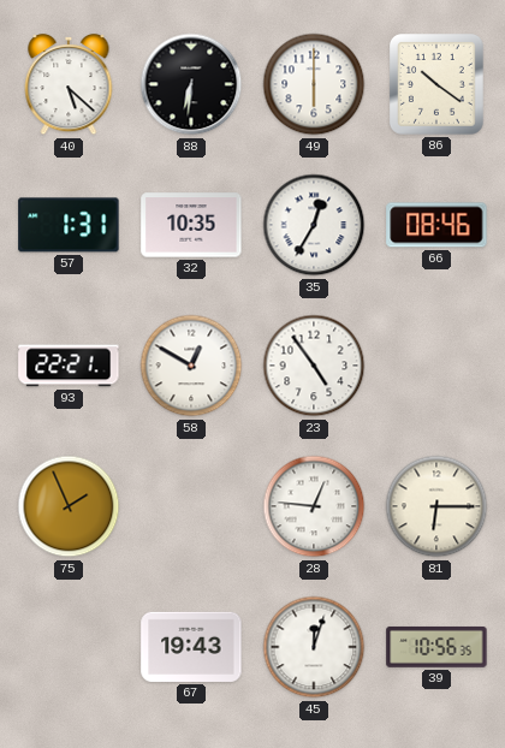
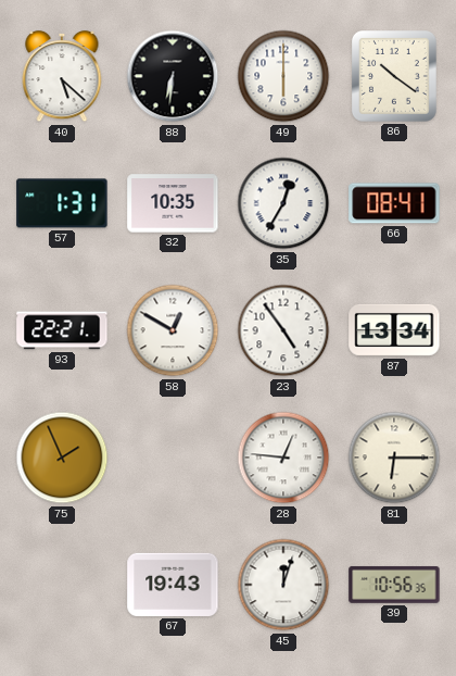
66: 08:46 -> 08:41 (394, 203)
87: none -> 13:34 (394, 330)
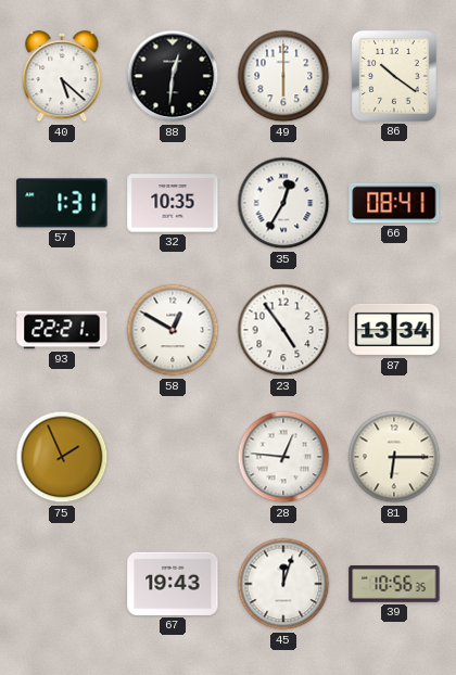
88: 6:31 -> 12:31 (173, 76)
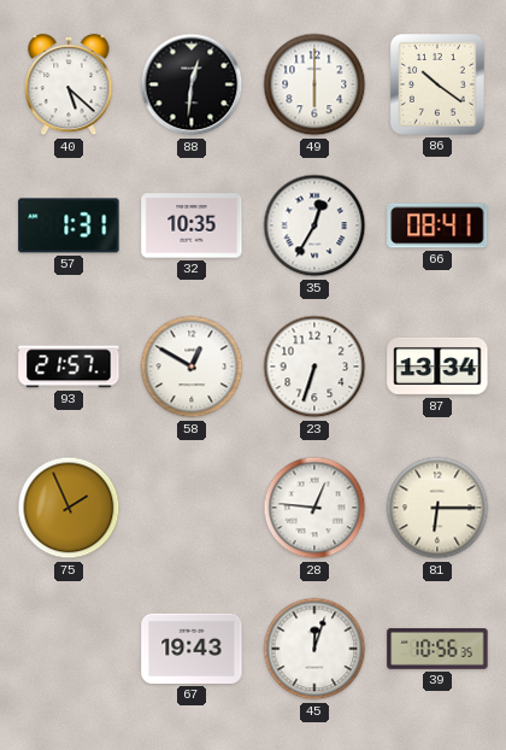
93: 22:21 -> 21:57 (69, 367)
23: 4:54 -> 6:33 (314, 367)
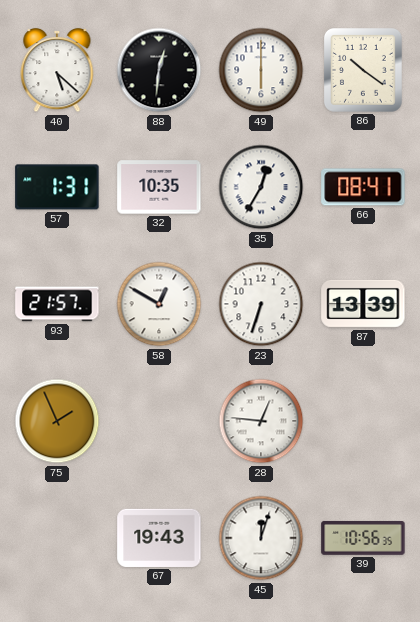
87: 13:34 -> 13:39 (363, 304)
81: 6:15 -> none (437, 508)
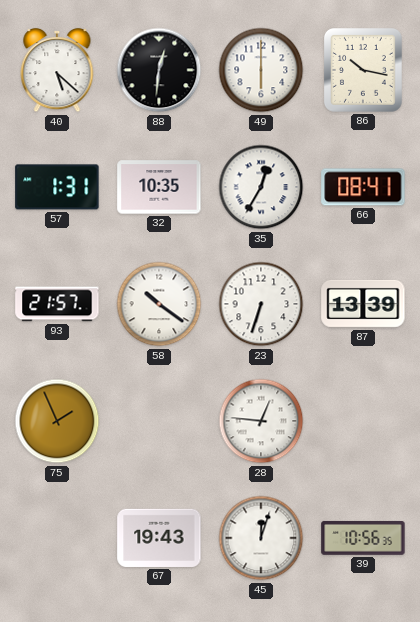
86: 10:21 -> 10:17 (363, 71)
58: 12:50 -> 10:21 (159, 304)
